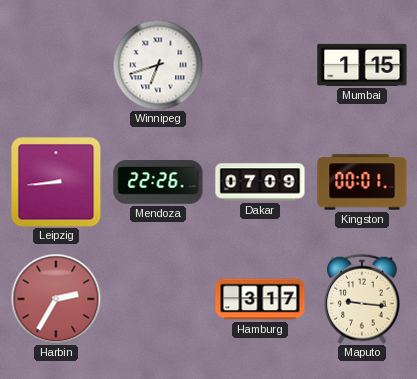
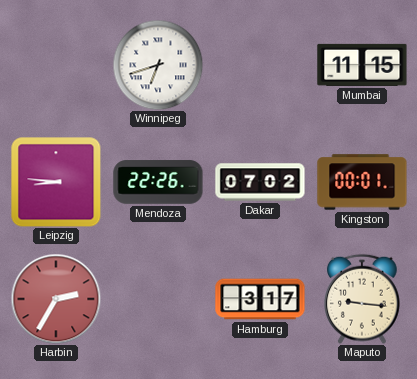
Mumbai: 1:15 -> 11:15 (362, 65)
Leipzig: 8:44 -> 8:46 (56, 182)
Dakar: 07:09 -> 07:02 (260, 182)
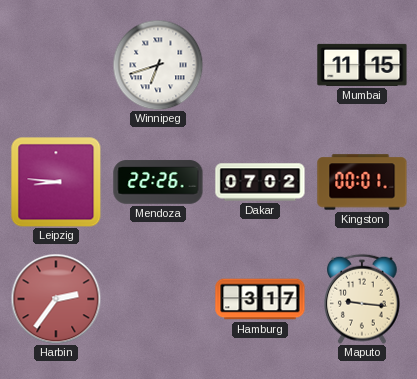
Harbin: 2:35 -> 2:36 (56, 299)
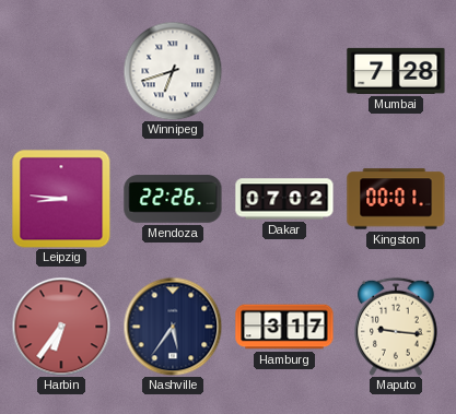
Mumbai: 11:15 -> 7:28 (396, 71)
Harbin: 2:36 -> 6:36 (61, 327)
Nashville: none -> 5:36 (173, 327)
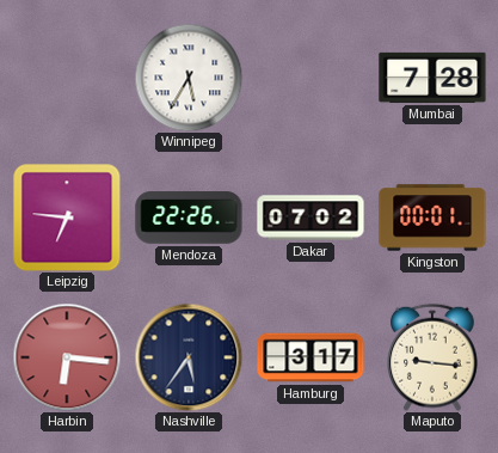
Winnipeg: 6:42 -> 5:35 (189, 78)
Leipzig: 8:46 -> 6:46 (67, 218)
Harbin: 6:36 -> 6:16 (67, 357)
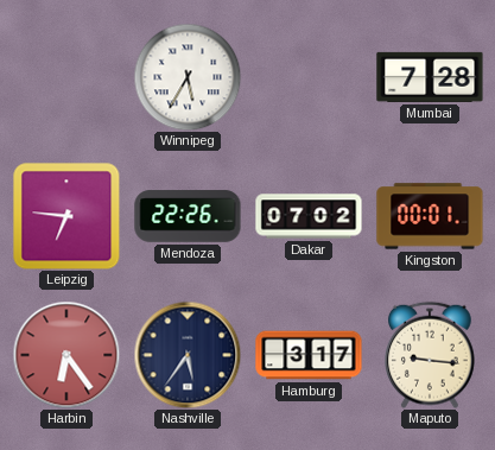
Harbin: 6:16 -> 6:24 (66, 355)
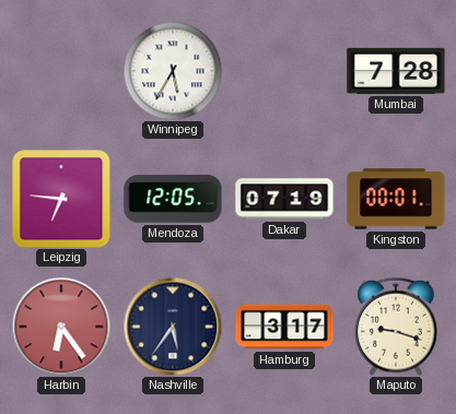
Mendoza: 22:26 -> 12:05 (173, 199)
Dakar: 07:02 -> 07:19 (284, 199)
Maputo: 9:16 -> 9:18 (397, 327)
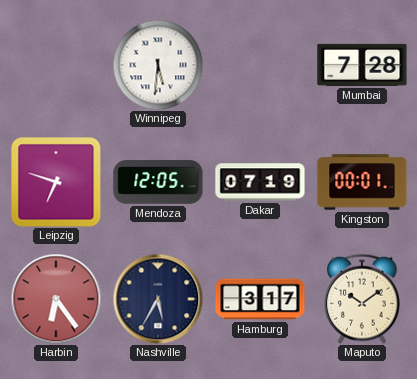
Winnipeg: 5:35 -> 5:31 (158, 65)
Leipzig: 6:46 -> 6:48 (56, 182)
Nashville: 5:36 -> 5:35 (158, 299)
Maputo: 9:18 -> 10:09 (363, 299)
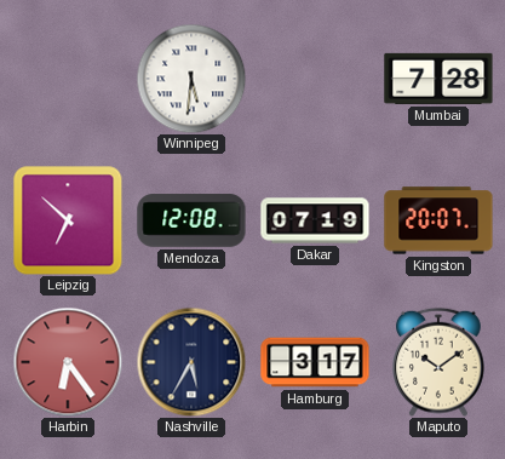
Leipzig: 6:48 -> 6:52 (68, 220)
Mendoza: 12:05 -> 12:08 (191, 220)
Kingston: 00:01 -> 20:07 (438, 220)
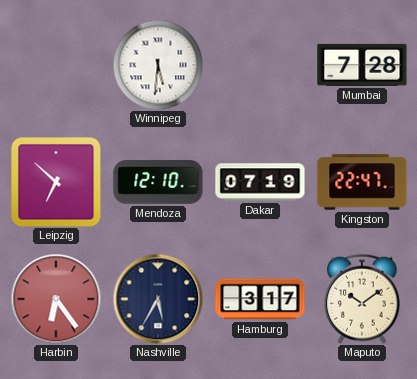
Mendoza: 12:08 -> 12:10 (158, 182)
Kingston: 20:07 -> 22:47 (362, 182)
